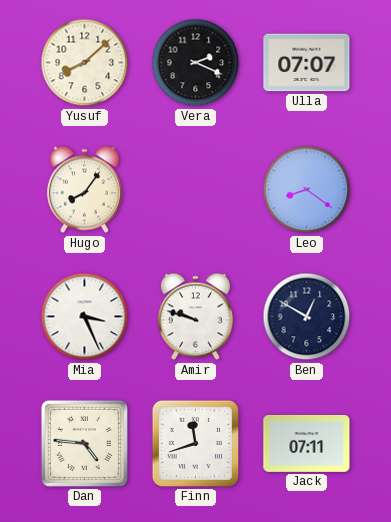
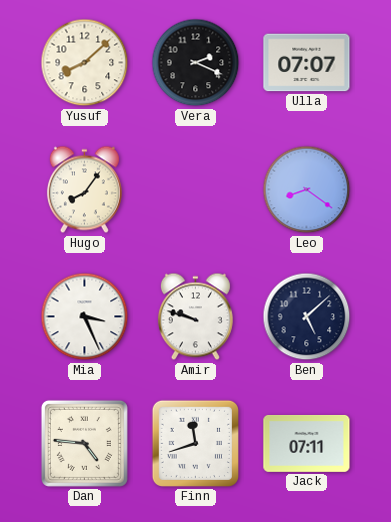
Ben: 12:50 -> 5:08 (307, 317)
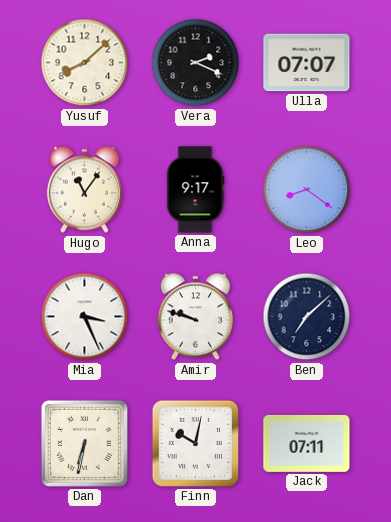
Hugo: 8:06 -> 11:06 (84, 190)
Anna: none -> 9:17 (195, 190)
Ben: 5:08 -> 7:08 (307, 317)
Dan: 4:46 -> 6:32 (84, 443)
Finn: 11:42 -> 10:02 (195, 443)
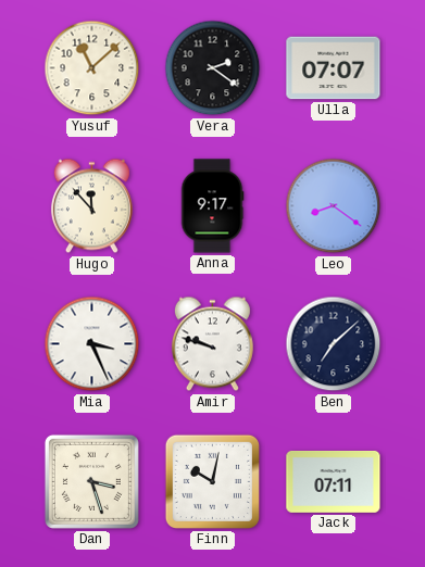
Yusuf: 8:08 -> 11:08 (92, 68)
Vera: 2:19 -> 2:21 (213, 68)
Hugo: 11:06 -> 11:53 (91, 206)
Dan: 6:32 -> 3:27 (91, 481)
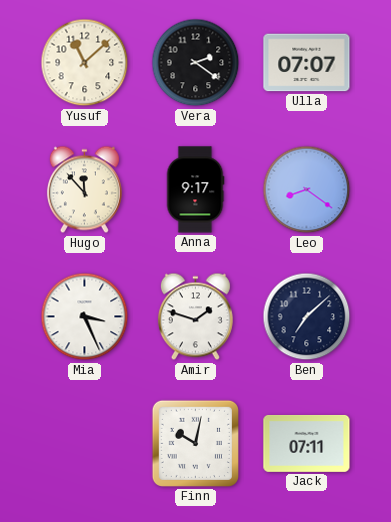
Amir: 9:48 -> 1:48 (195, 317)
Dan: 3:27 -> none (91, 481)
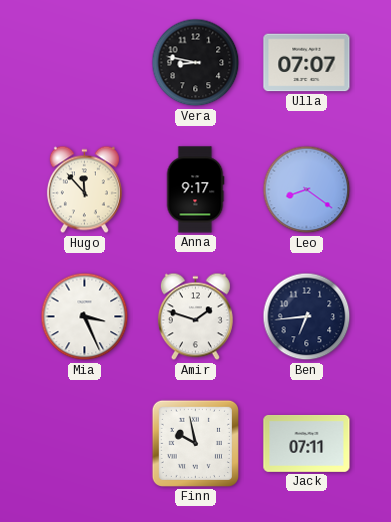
Yusuf: 11:08 -> none (85, 63)
Vera: 2:21 -> 8:47 (196, 63)
Ben: 7:08 -> 6:44 (307, 317)
Finn: 10:02 -> 9:58 (195, 443)
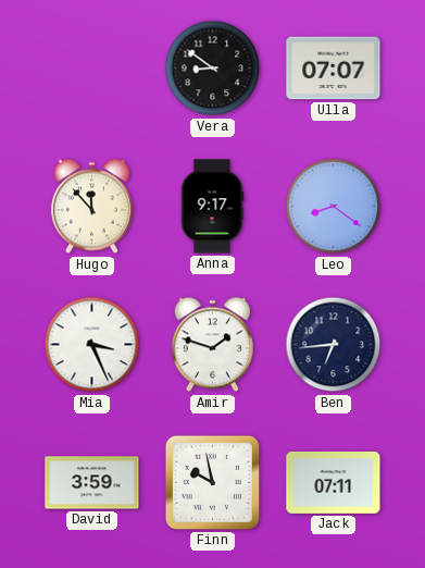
Vera: 8:47 -> 8:51 (213, 69)
David: none -> 3:59 (92, 483)
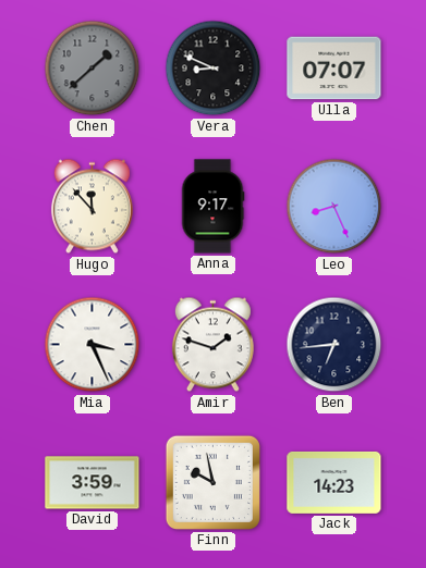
Chen: none -> 1:38 (93, 69)
Vera: 8:51 -> 8:49 (214, 69)
Leo: 8:21 -> 8:26 (334, 207)
Jack: 07:11 -> 14:23 (334, 482)
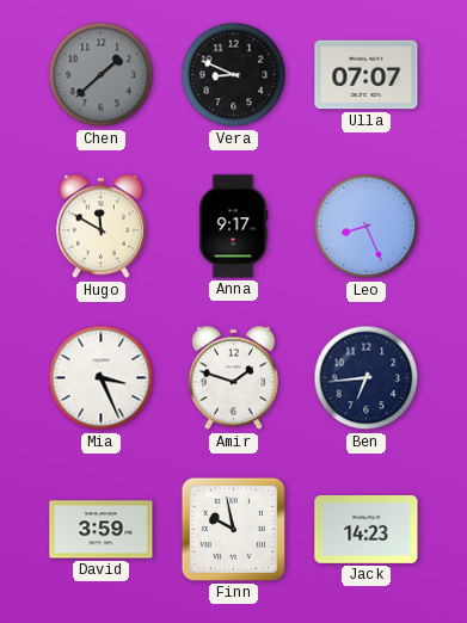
Hugo: 11:53 -> 11:50 (100, 227)
